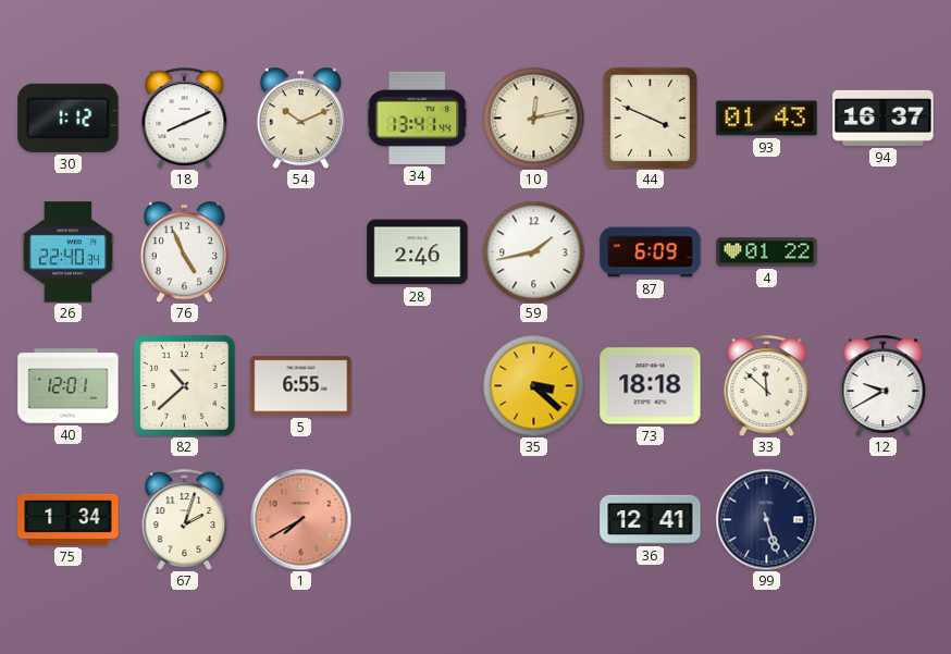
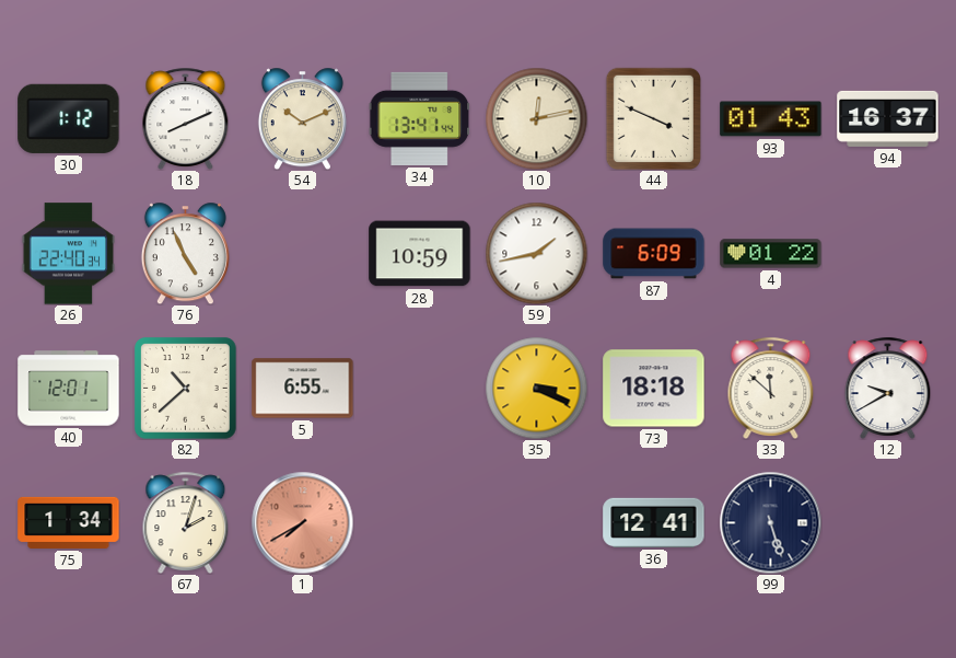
28: 2:46 -> 10:59 (420, 254)
35: 3:22 -> 3:19 (536, 388)
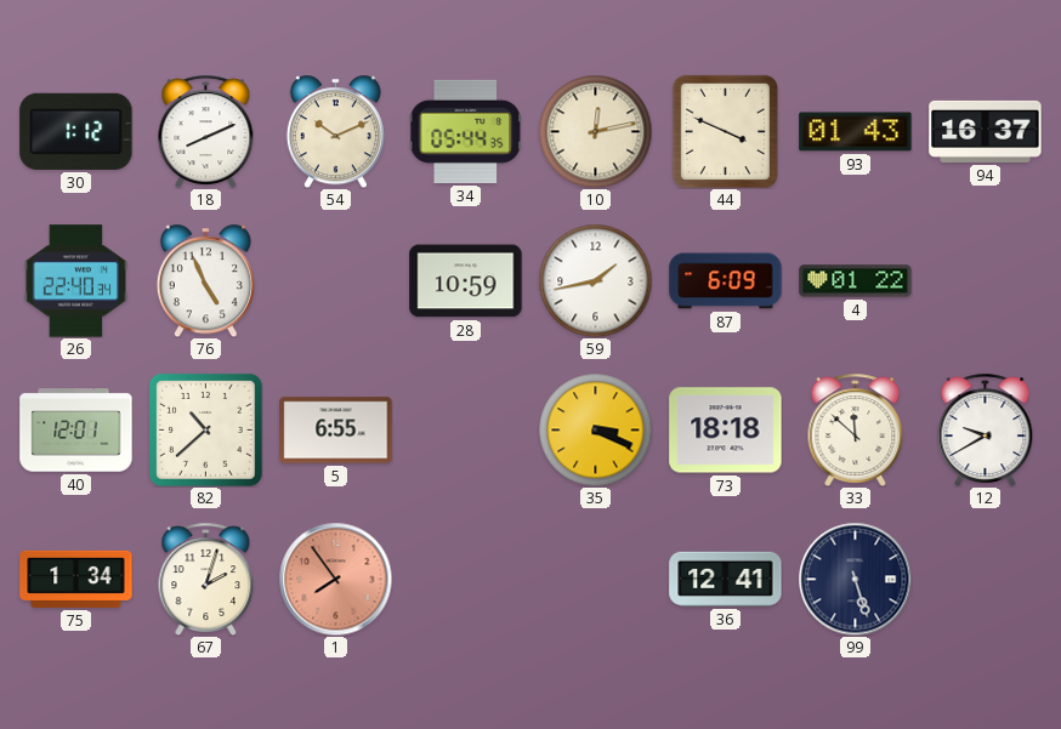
34: 13:41 -> 05:44 (465, 131)
1: 7:40 -> 7:54 (335, 579)
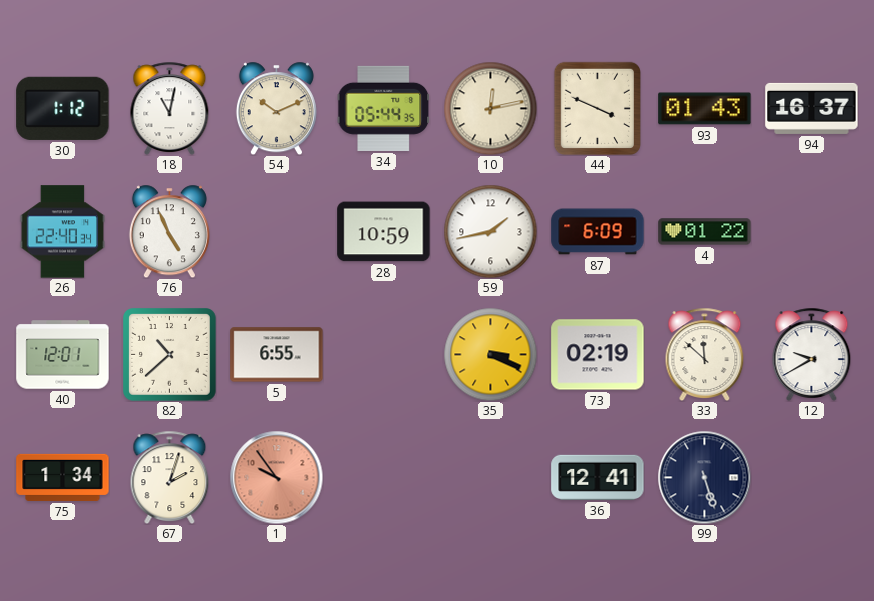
18: 8:11 -> 11:02 (170, 108)
73: 18:18 -> 02:19 (598, 355)
1: 7:54 -> 9:54 (276, 477)
